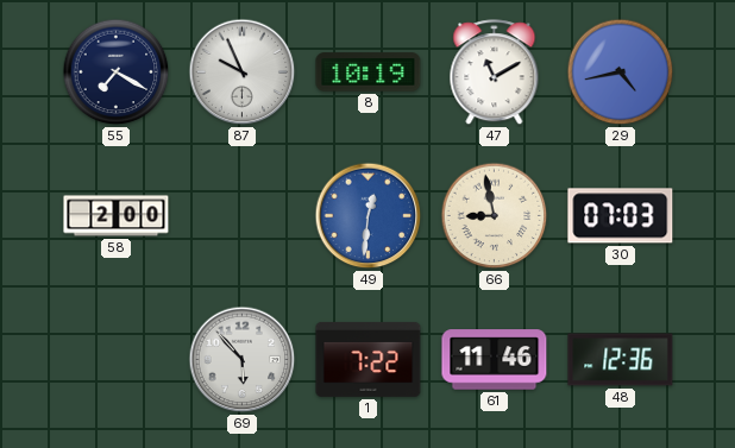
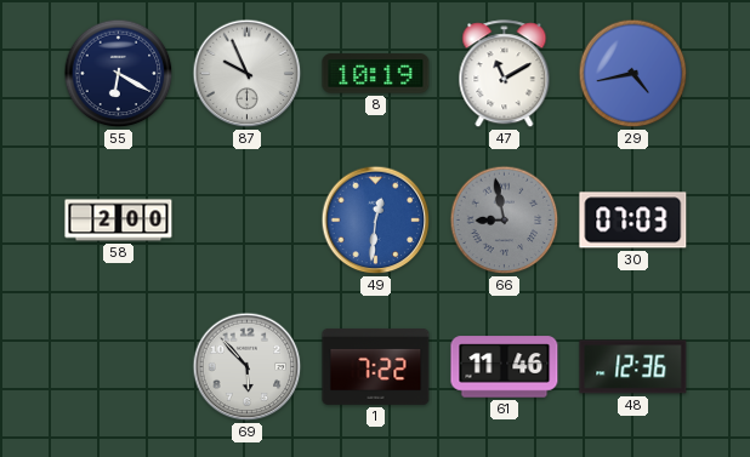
55: 7:20 -> 6:20 (119, 74)
66 dial: cream -> grey (505, 221)
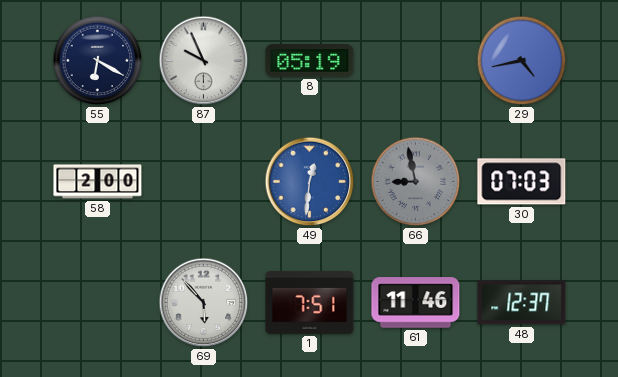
8: 10:19 -> 05:19 (310, 61)
47: 11:10 -> none (505, 74)
1: 7:22 -> 7:51 (310, 302)
48: 12:36 -> 12:37 (522, 303)
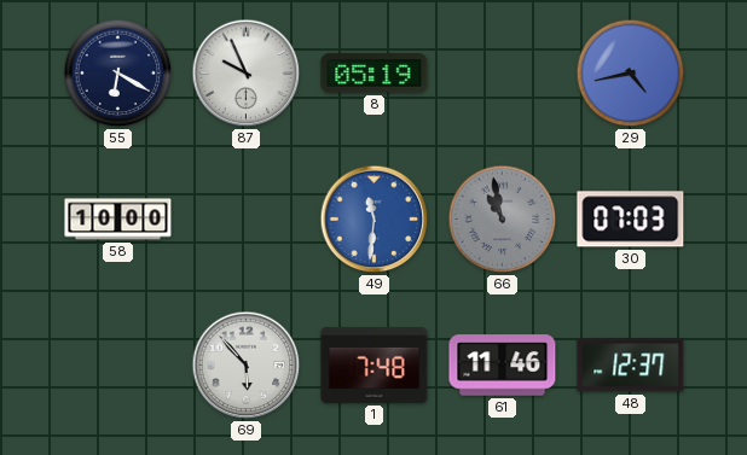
58: 2:00 -> 10:00 (118, 220)
49: 12:31 -> 11:31 (375, 220)
66: 8:58 -> 10:58 (503, 220)
1: 7:51 -> 7:48 (375, 364)
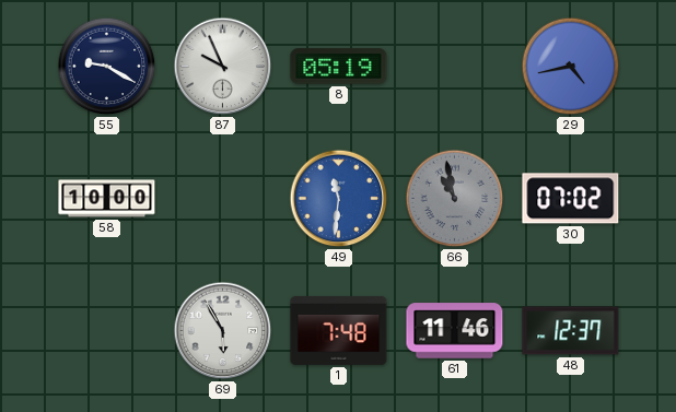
55: 6:20 -> 9:20 (107, 67)
30: 07:03 -> 07:02 (571, 199)
69: 5:53 -> 5:55 (223, 331)
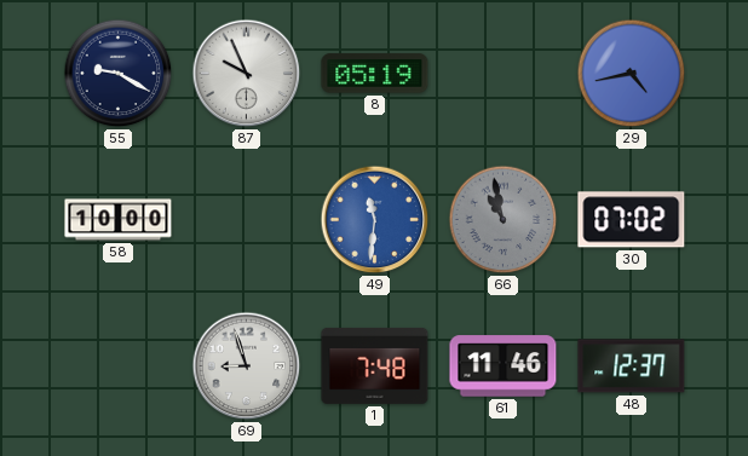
69: 5:55 -> 8:57 (247, 366)
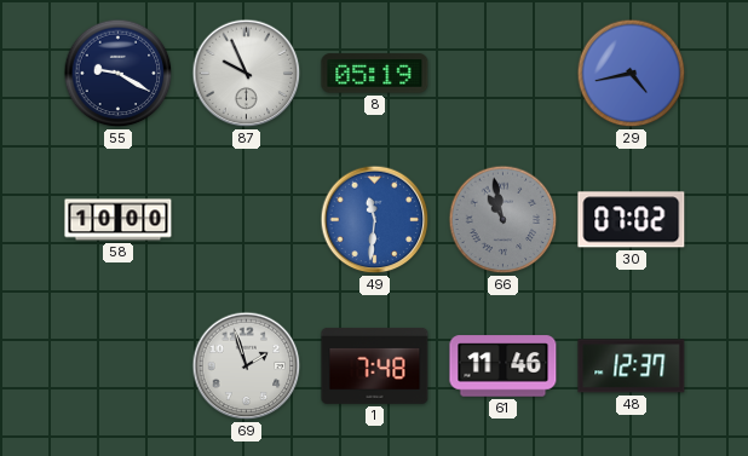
69: 8:57 -> 1:57 (247, 366)
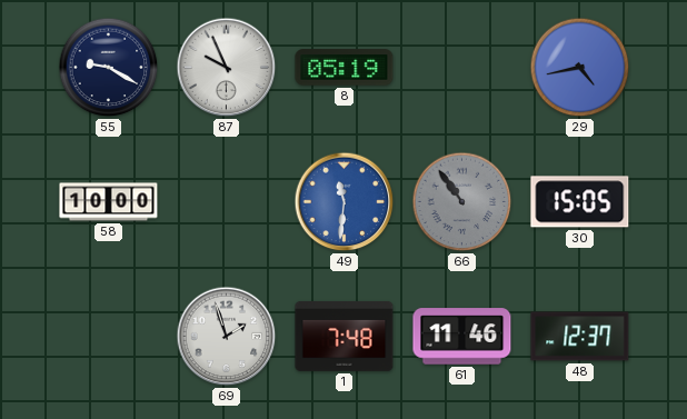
66: 10:58 -> 10:54 (462, 202)
30: 07:02 -> 15:05 (580, 202)
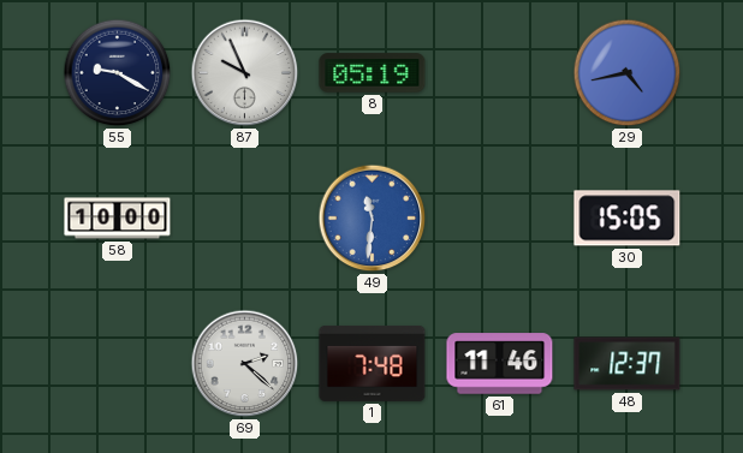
66: 10:54 -> none (462, 202)
69: 1:57 -> 2:22 (245, 364)
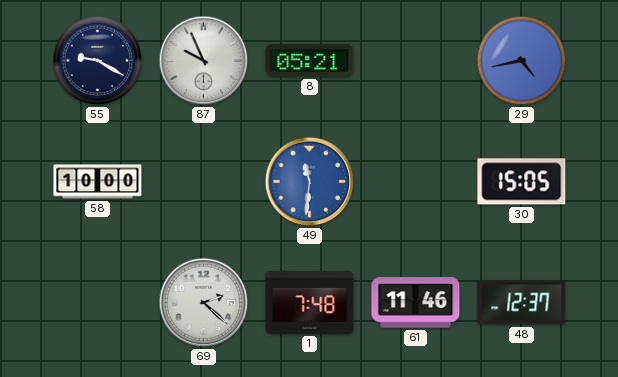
8: 05:19 -> 05:21 (310, 61)
